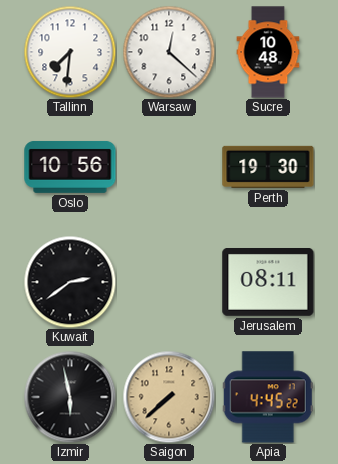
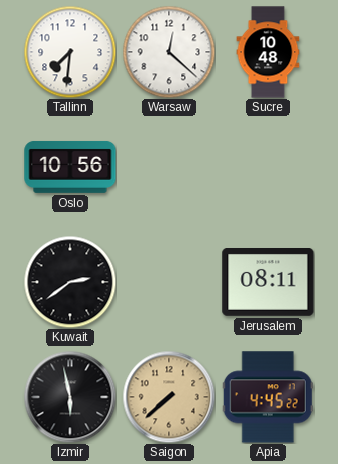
Perth: 19:30 -> none (268, 167)
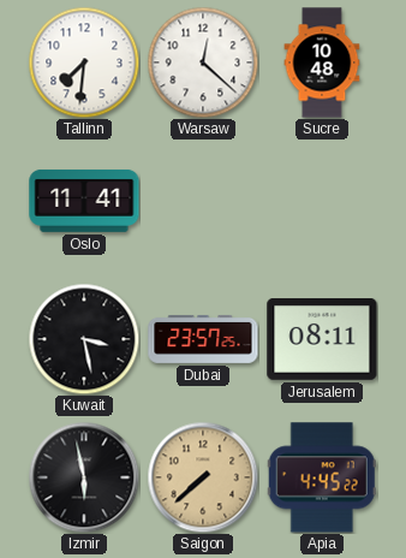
Oslo: 10:56 -> 11:41 (84, 201)
Kuwait: 2:39 -> 3:28 (84, 339)
Dubai: none -> 23:57 (203, 339)
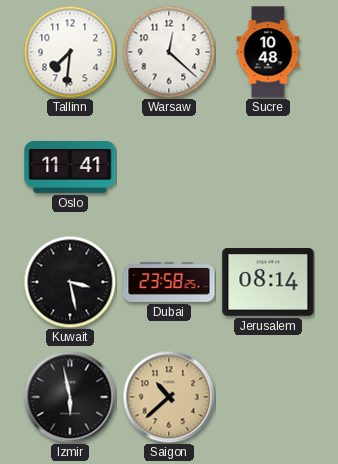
Dubai: 23:57 -> 23:58 (169, 282)
Jerusalem: 08:11 -> 08:14 (268, 283)
Saigon: 7:38 -> 10:38 (169, 397)
Apia: 4:45 -> none (322, 477)
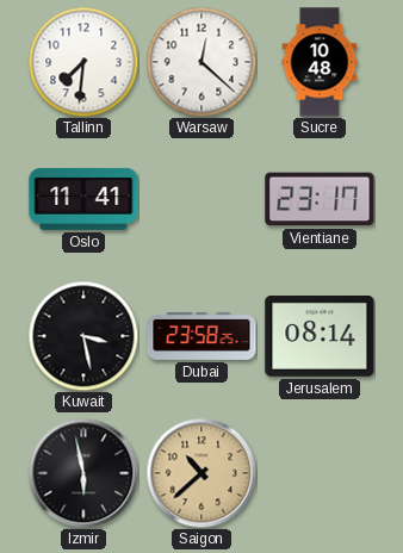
Vientiane: none -> 23:17 (320, 199)
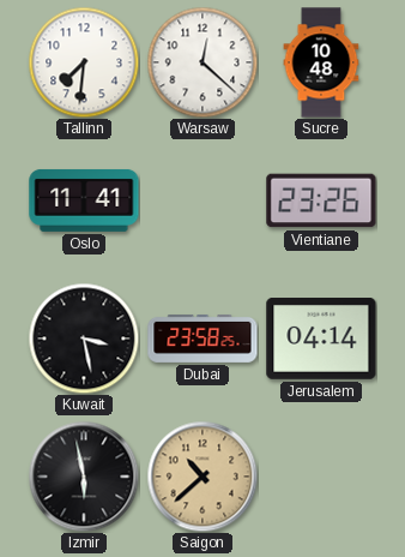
Vientiane: 23:17 -> 23:26 (321, 200)
Jerusalem: 08:14 -> 04:14 (321, 340)
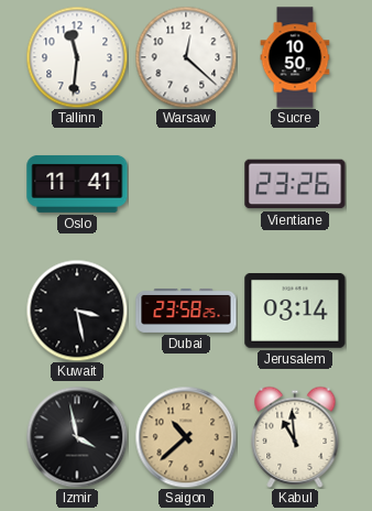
Tallinn: 7:31 -> 11:31 (77, 57)
Sucre: 10:48 -> 10:50 (295, 57)
Jerusalem: 04:14 -> 03:14 (295, 312)
Izmir: 5:58 -> 3:58 (77, 437)
Kabul: none -> 10:59 (295, 437)
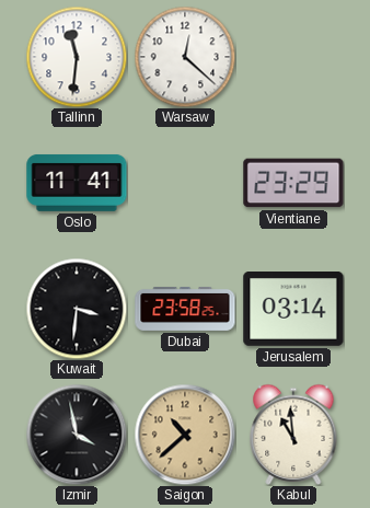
Sucre: 10:50 -> none (295, 57)
Vientiane: 23:26 -> 23:29 (293, 183)
Kuwait: 3:28 -> 3:31 (77, 309)
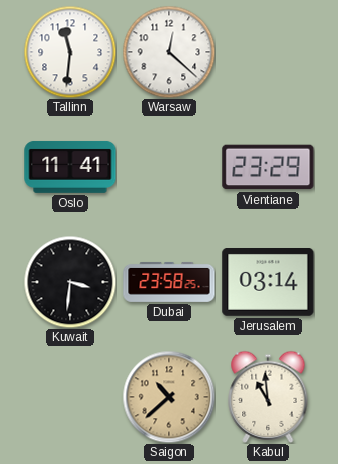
Izmir: 3:58 -> none (77, 435)
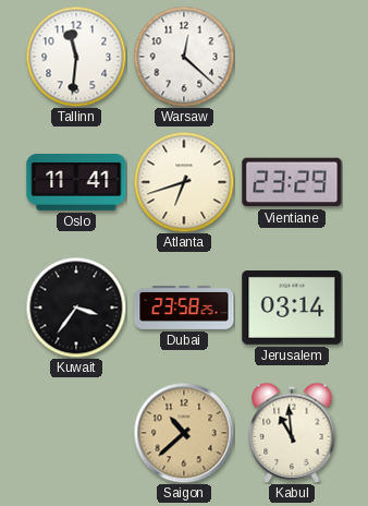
Atlanta: none -> 6:42 (184, 182)
Kuwait: 3:31 -> 3:36 (76, 308)
